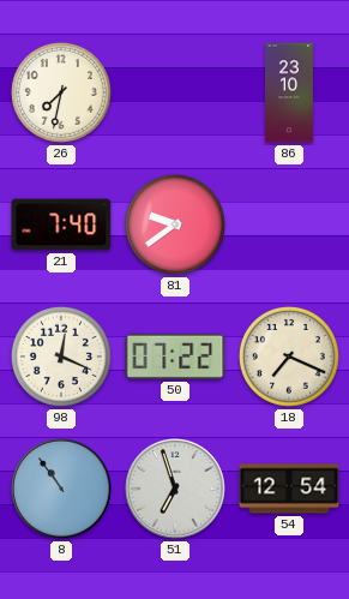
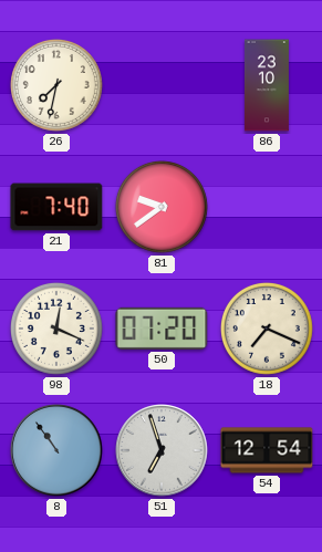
50: 07:22 -> 07:20 (162, 329)
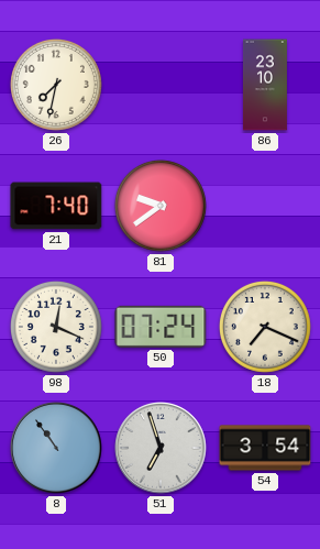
50: 07:20 -> 07:24 (161, 327)
54: 12:54 -> 3:54 (265, 448)
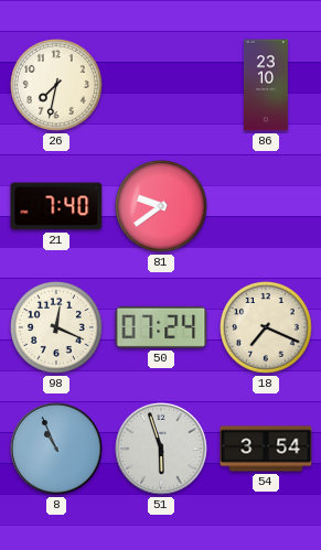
8: 10:54 -> 10:56 (56, 449)
51: 6:57 -> 5:57 (161, 449)
